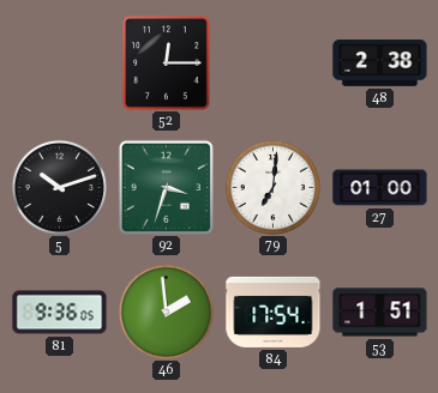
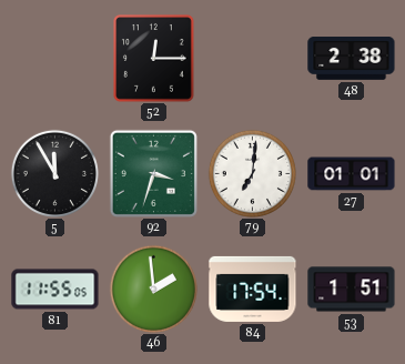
5: 10:12 -> 11:55 (54, 173)
27: 01:00 -> 01:01 (352, 174)
81: 9:36 -> 11:55 (55, 290)
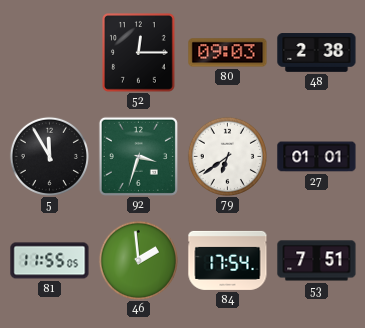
80: none -> 09:03 (228, 53)
79: 7:01 -> 6:39 (227, 156)
53: 1:51 -> 7:51 (317, 261)
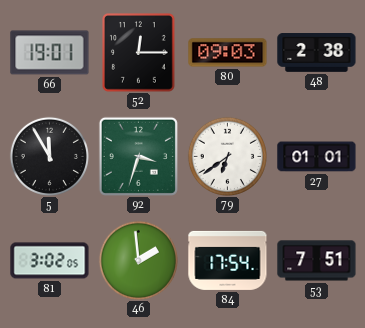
66: none -> 19:01 (50, 53)
81: 11:55 -> 3:02 (50, 261)
